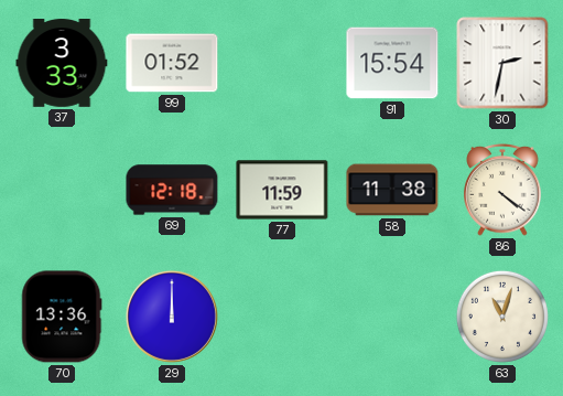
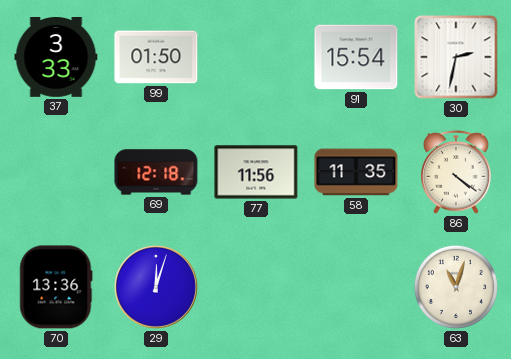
99: 01:52 -> 01:50 (156, 57)
77: 11:59 -> 11:56 (256, 172)
58: 11:38 -> 11:35 (356, 172)
29: 12:00 -> 12:03 (156, 287)
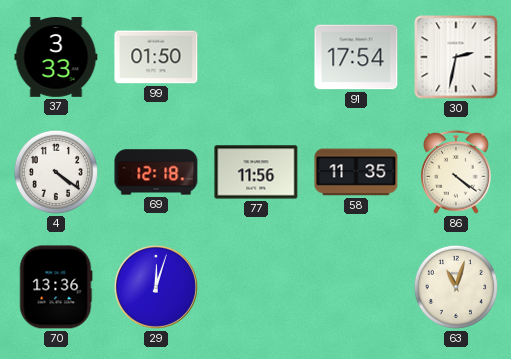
91: 15:54 -> 17:54 (356, 57)
4: none -> 4:21 (56, 172)
